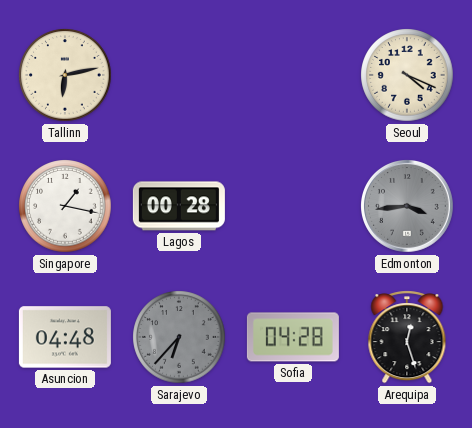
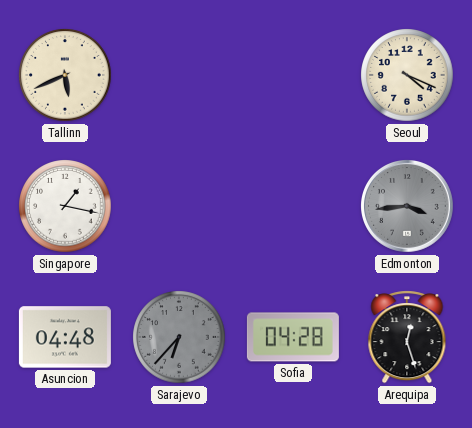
Tallinn: 6:13 -> 5:41 (65, 75)
Lagos: 00:28 -> none (179, 206)
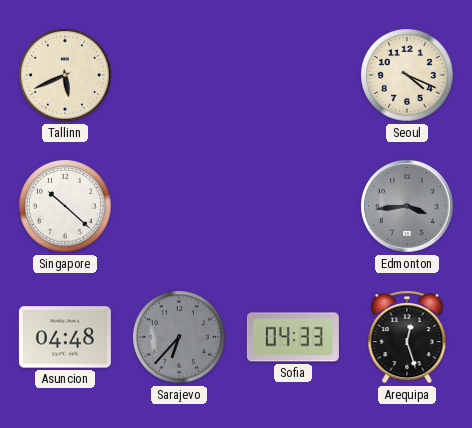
Singapore: 1:17 -> 10:22 (65, 206)
Sofia: 04:28 -> 04:33 (293, 337)
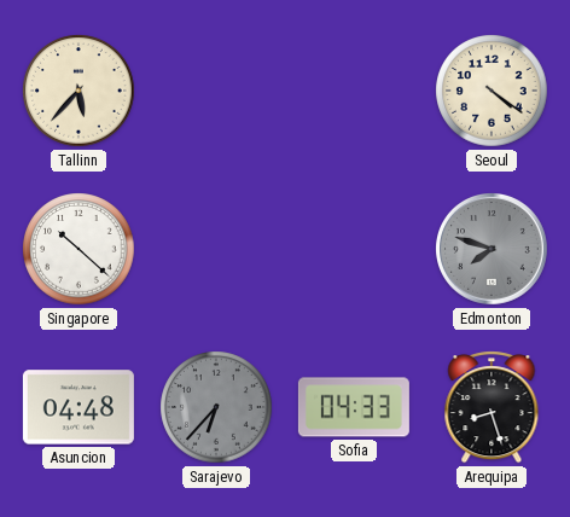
Tallinn: 5:41 -> 5:37 (78, 91)
Seoul: 4:19 -> 4:21 (492, 91)
Edmonton: 3:44 -> 7:48 (493, 250)
Arequipa: 12:27 -> 8:27 (492, 407)
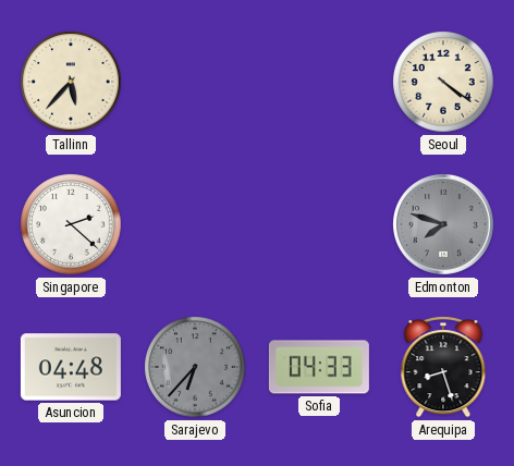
Singapore: 10:22 -> 2:22 (71, 224)
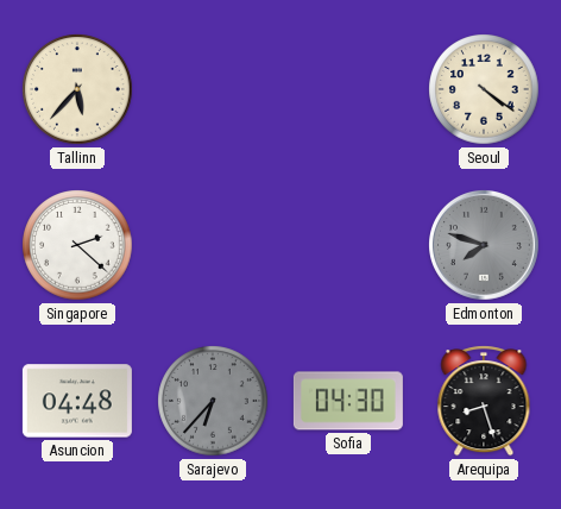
Sofia: 04:33 -> 04:30 (348, 401)
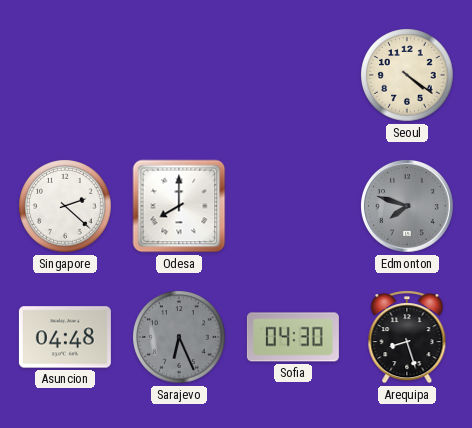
Tallinn: 5:37 -> none (77, 89)
Odesa: none -> 8:00 (179, 206)
Sarajevo: 6:37 -> 6:26 (179, 337)
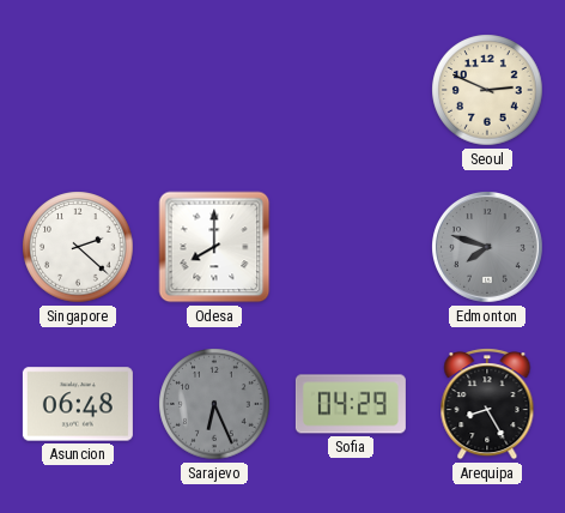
Seoul: 4:21 -> 2:49 (487, 90)
Asuncion: 04:48 -> 06:48 (78, 404)
Sofia: 04:30 -> 04:29 (351, 404)
Arequipa: 8:27 -> 8:25 (487, 404)
